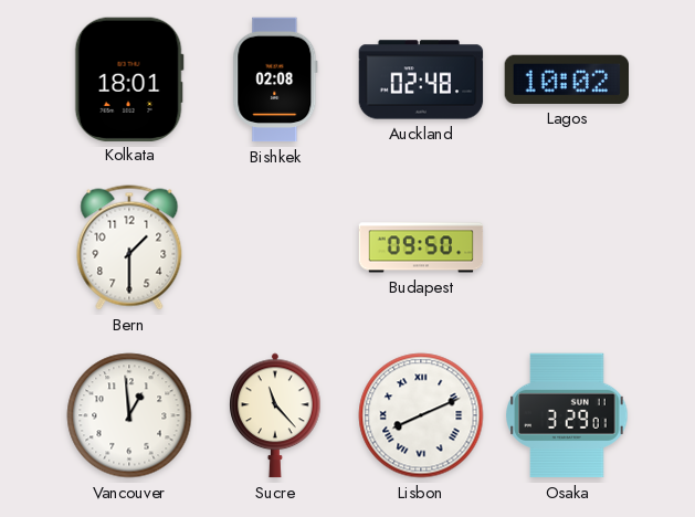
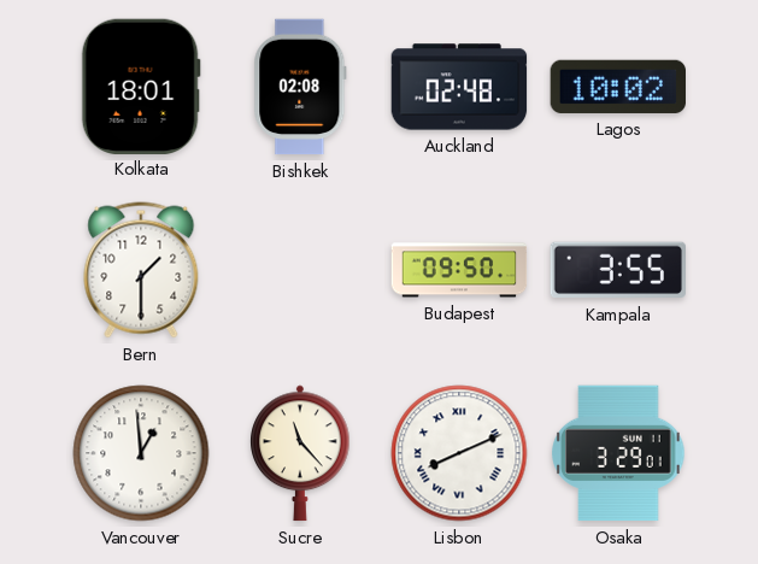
Kampala: none -> 3:55 (617, 270)
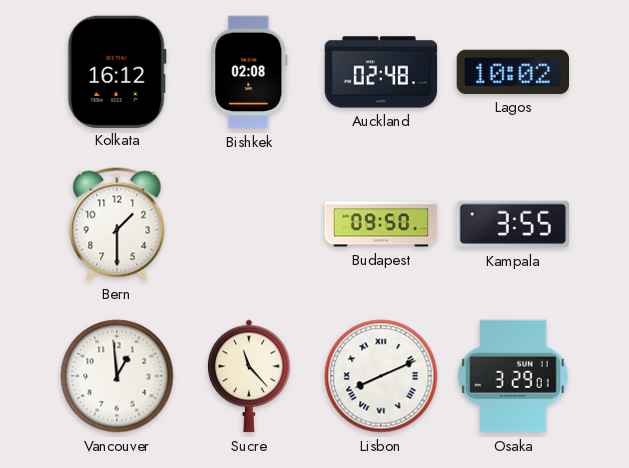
Kolkata: 18:01 -> 16:12 (117, 71)
